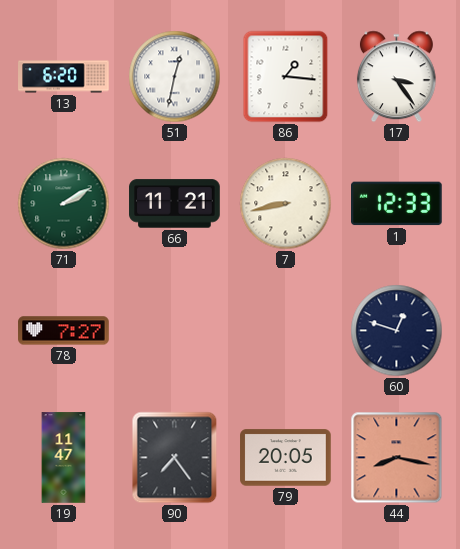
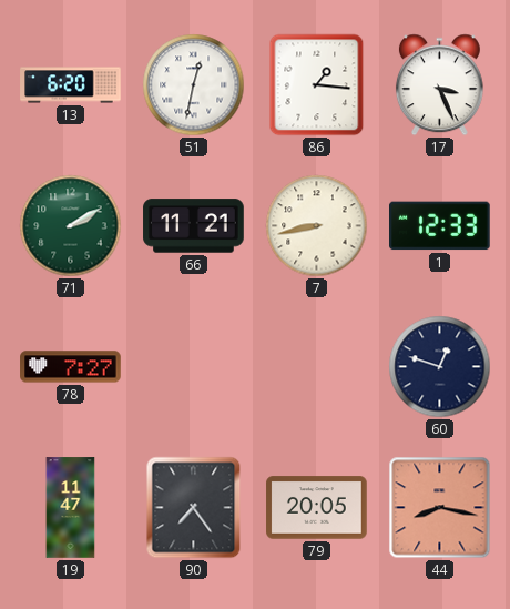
17: 3:24 -> 3:26 (439, 85)
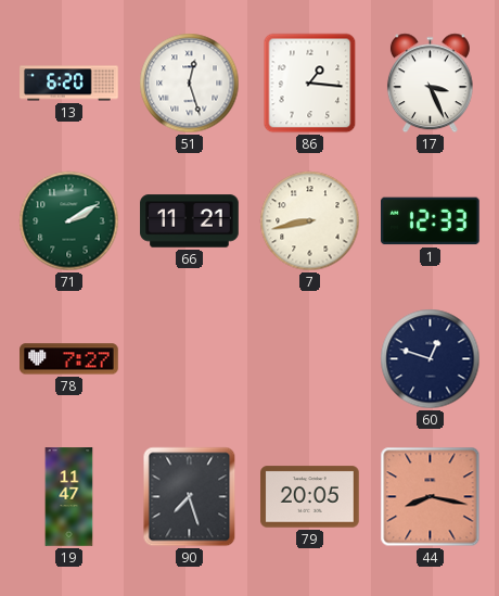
51: 12:32 -> 12:27 (190, 84)
90: 7:24 -> 7:27 (190, 497)
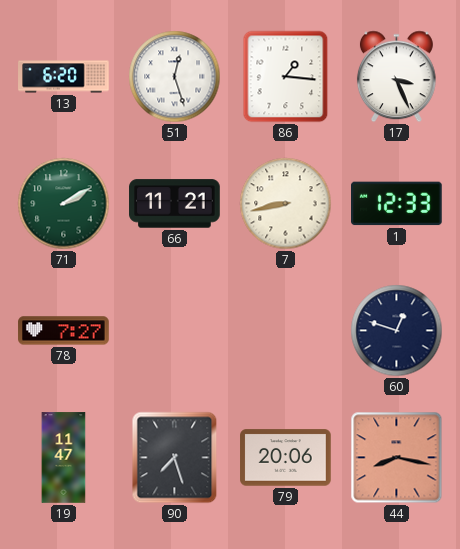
79: 20:05 -> 20:06 (286, 458)
